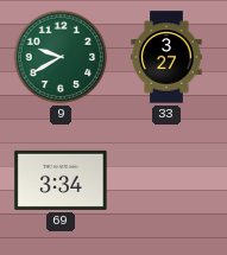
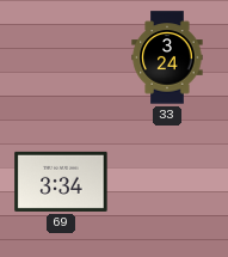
9: 9:40 -> none (61, 57)
33: 3:27 -> 3:24 (167, 57)
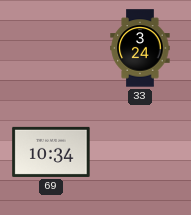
69: 3:34 -> 10:34 (51, 152)
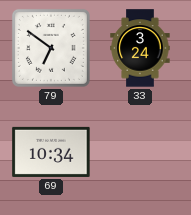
79: none -> 6:51 (51, 48)
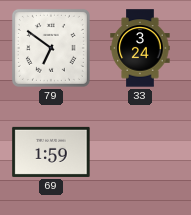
69: 10:34 -> 1:59 (51, 152)
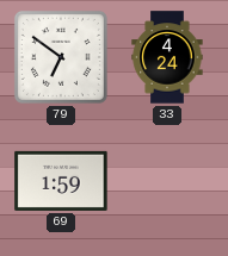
33: 3:24 -> 4:24 (167, 57)
